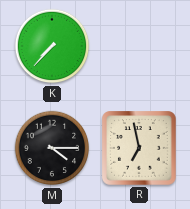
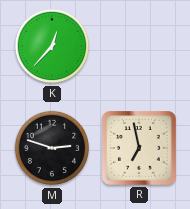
K: 7:37 -> 12:37 (52, 46)
M: 4:15 -> 2:48 (52, 148)
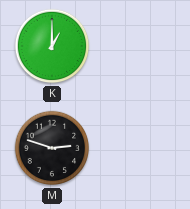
K: 12:37 -> 1:00 (52, 46)
R: 6:58 -> none (139, 149)
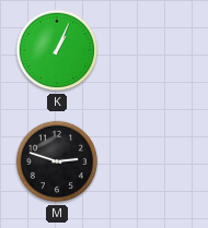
K: 1:00 -> 1:04 (57, 50)
